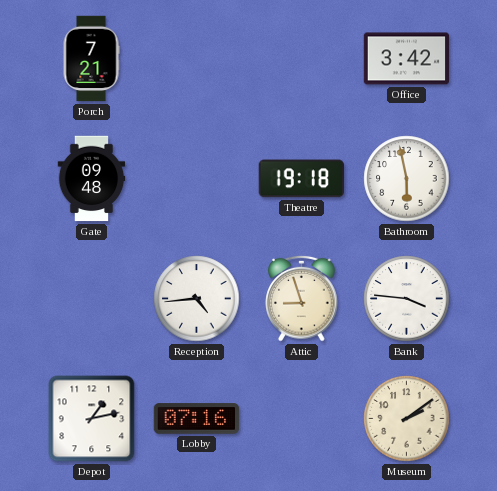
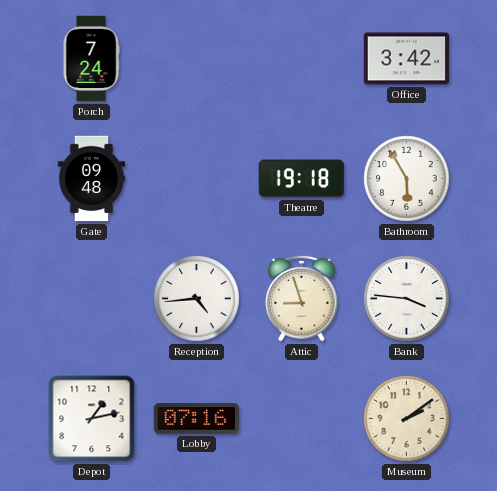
Porch: 7:21 -> 7:24 (91, 59)
Bathroom: 5:58 -> 5:55 (407, 179)
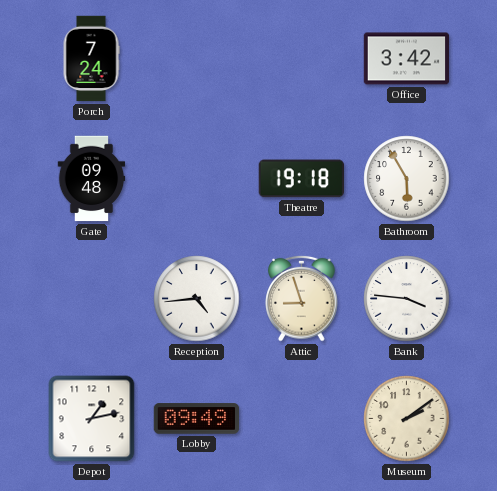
Lobby: 07:16 -> 09:49 (197, 419)
